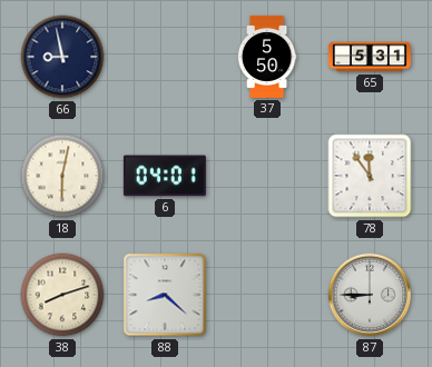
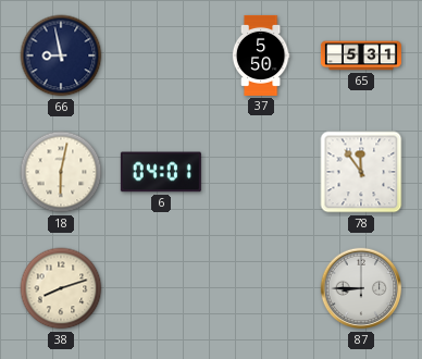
88: 8:22 -> none (165, 295)
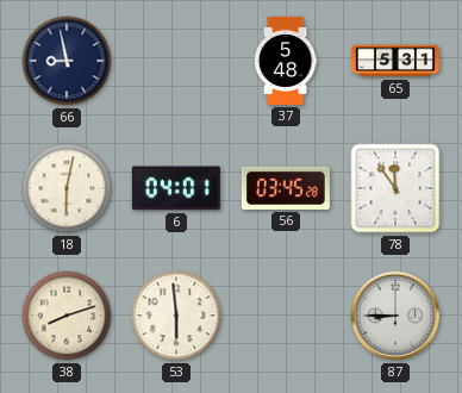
37: 5:50 -> 5:48 (286, 61)
56: none -> 03:45 (286, 188)
53: none -> 5:59 (176, 316)
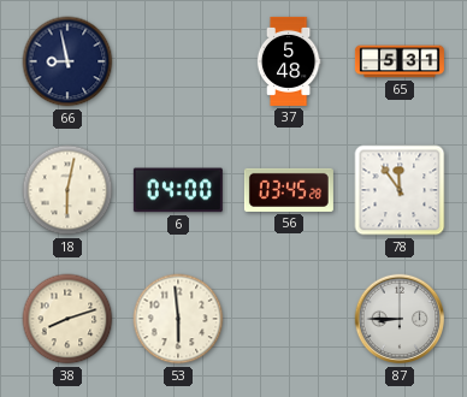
6: 04:01 -> 04:00 (178, 190)
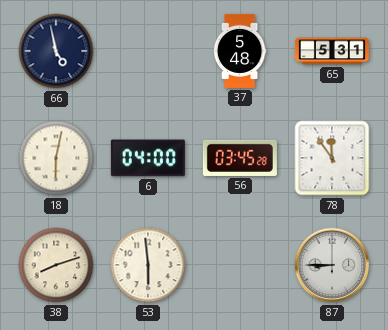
66: 8:58 -> 4:58 (56, 51)
